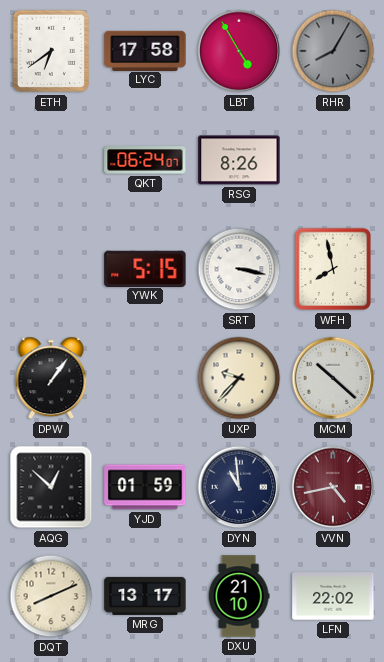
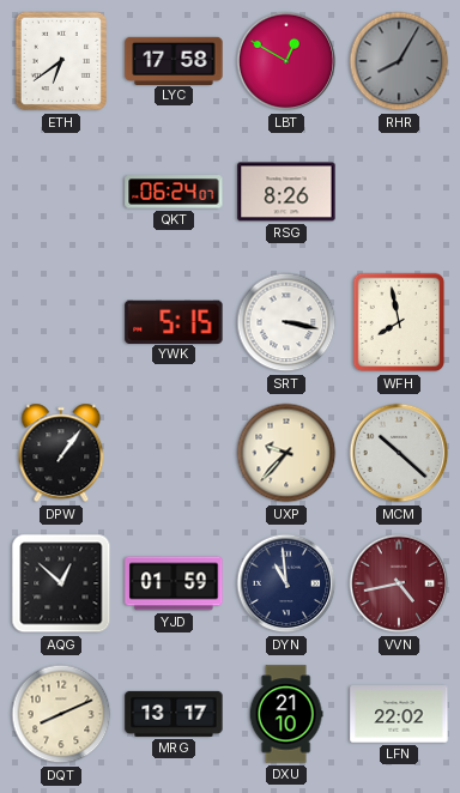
LBT: 4:55 -> 12:50 (286, 61)
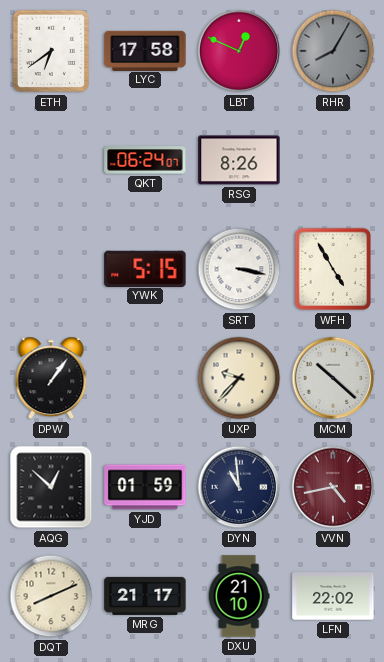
LBT: 12:50 -> 12:49 (239, 51)
WFH: 7:58 -> 4:55 (333, 269)
MRG: 13:17 -> 21:17 (145, 596)
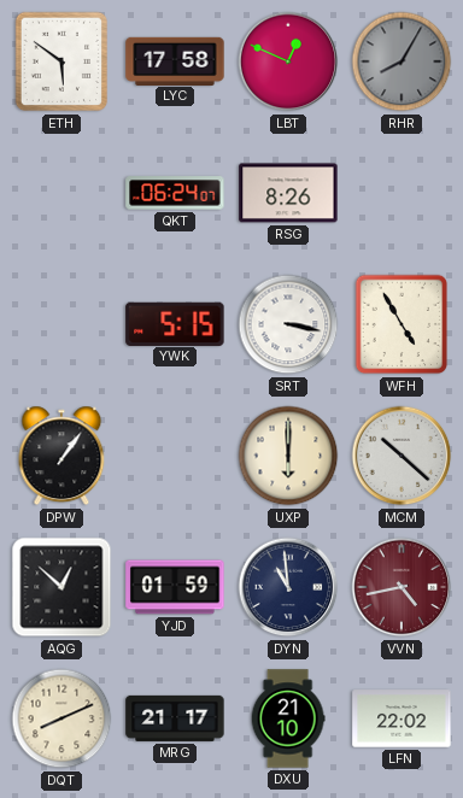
ETH: 6:39 -> 5:51 (61, 61)
UXP: 9:37 -> 6:00 (288, 456)
